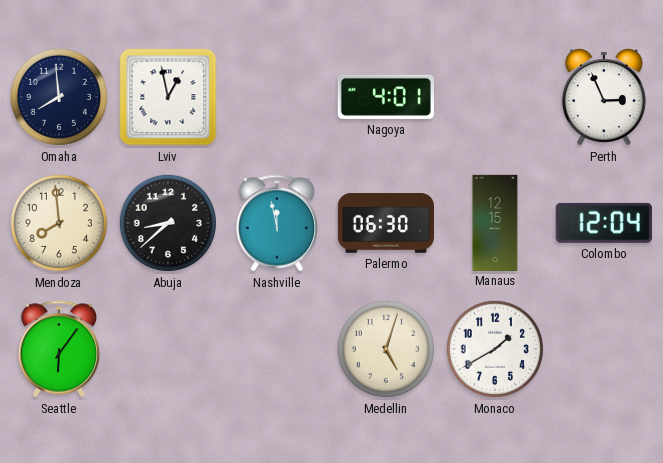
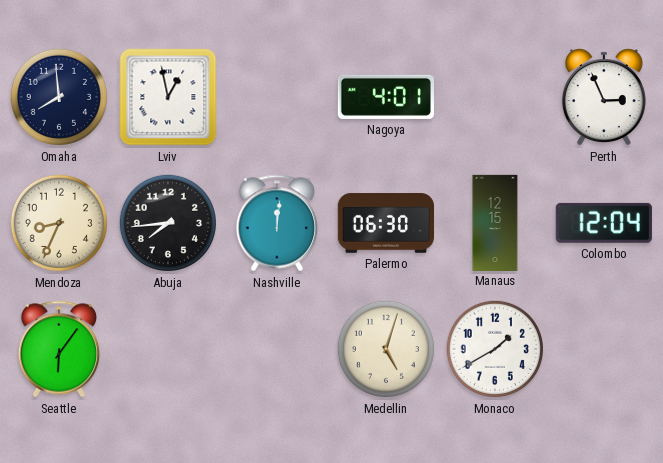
Mendoza: 7:59 -> 8:34 (59, 223)
Abuja: 8:38 -> 7:44 (168, 223)
Nashville: 11:58 -> 12:01 (277, 223)
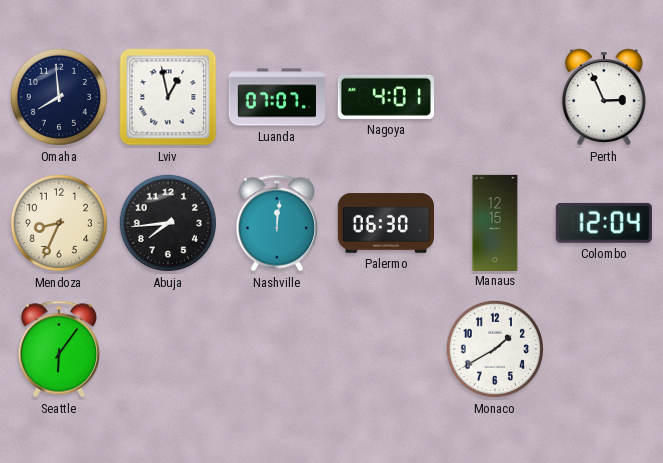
Luanda: none -> 07:07 (276, 97)
Medellin: 5:03 -> none (386, 349)
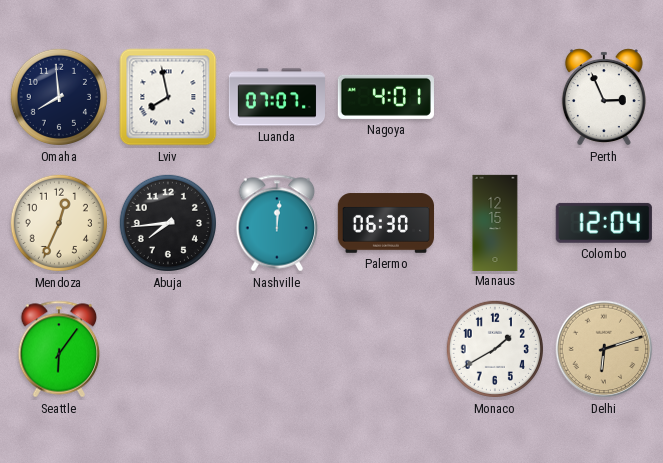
Lviv: 12:58 -> 7:58 (168, 97)
Mendoza: 8:34 -> 12:34 (59, 223)
Delhi: none -> 6:12 (604, 349)
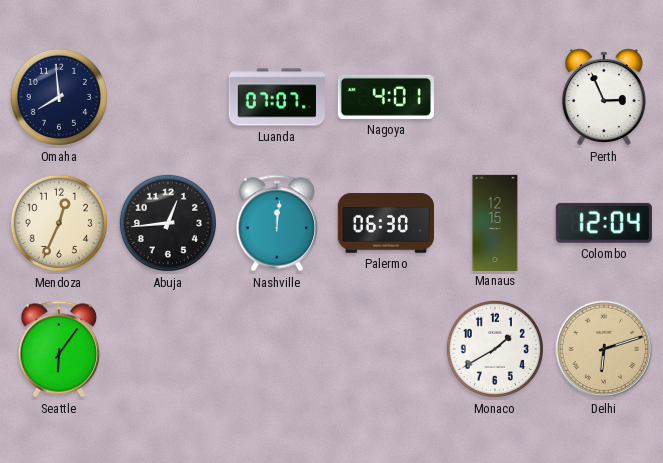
Lviv: 7:58 -> none (168, 97)
Abuja: 7:44 -> 12:44 (168, 223)
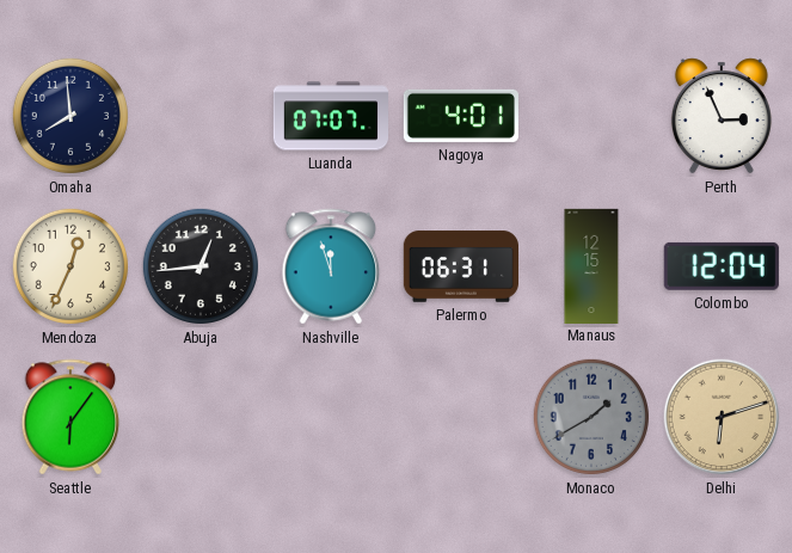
Nashville: 12:01 -> 11:57 (331, 266)
Palermo: 06:30 -> 06:31 (460, 266)
Monaco dial: white -> grey (591, 417)
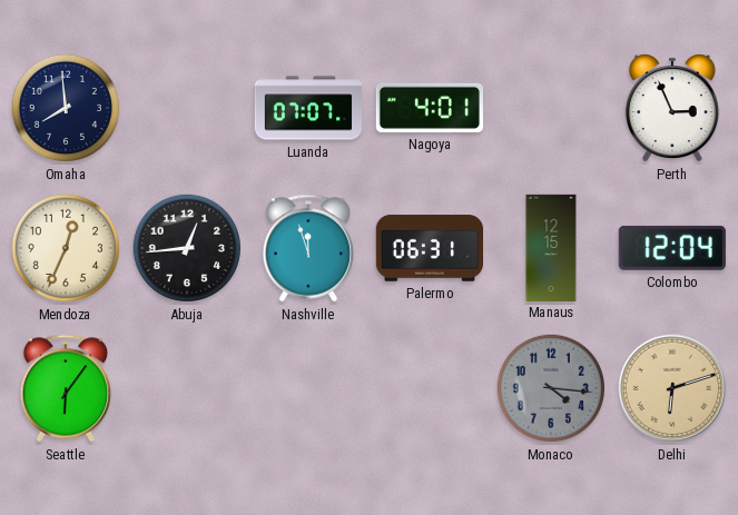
Monaco: 1:40 -> 4:16 (551, 388)
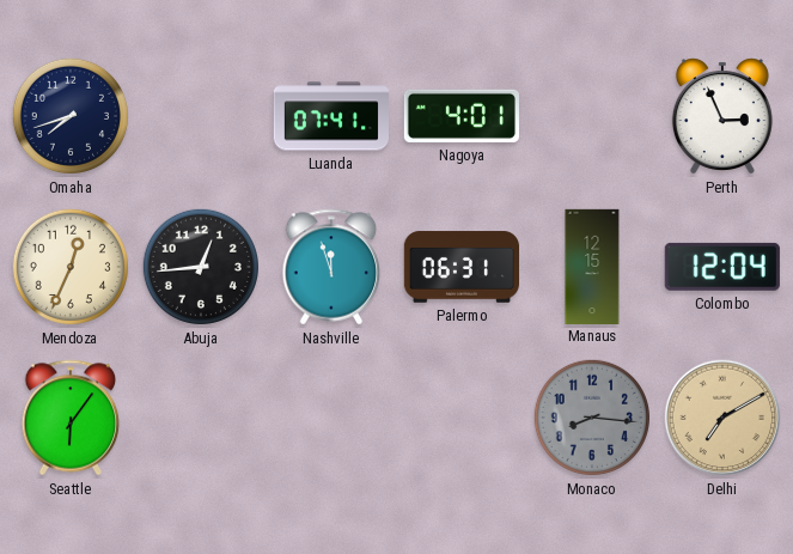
Omaha: 7:59 -> 7:42 (71, 116)
Luanda: 07:07 -> 07:41 (330, 116)
Monaco: 4:16 -> 8:16 (592, 418)
Delhi: 6:12 -> 7:10 (722, 418)
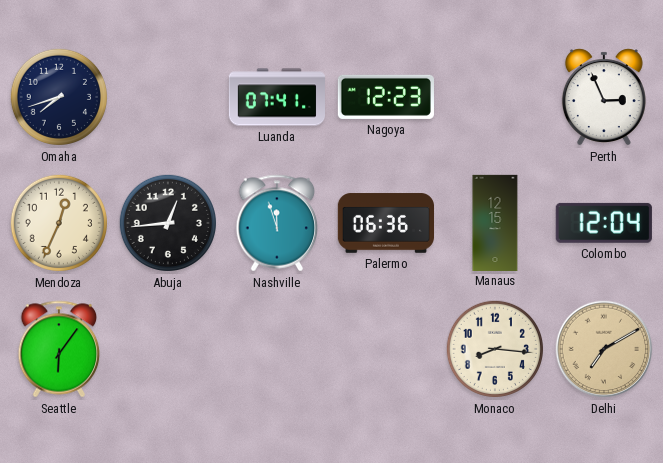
Nagoya: 4:01 -> 12:23 (386, 97)
Palermo: 06:31 -> 06:36 (385, 223)
Monaco dial: grey -> cream (495, 349)
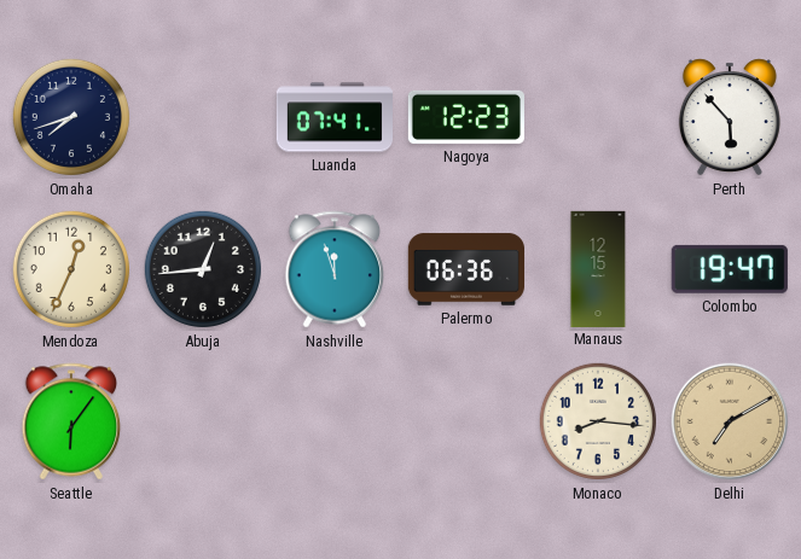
Perth: 2:56 -> 5:53 (730, 117)
Colombo: 12:04 -> 19:47 (730, 269)
